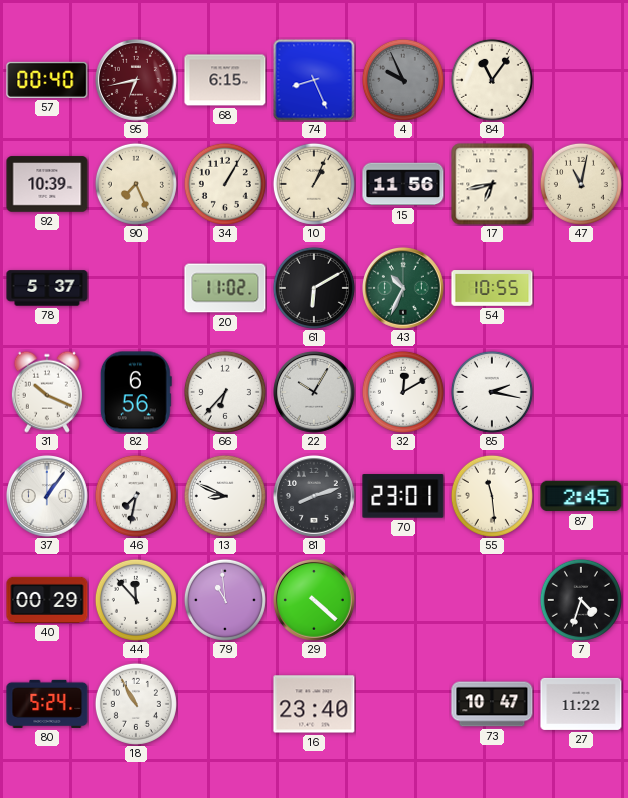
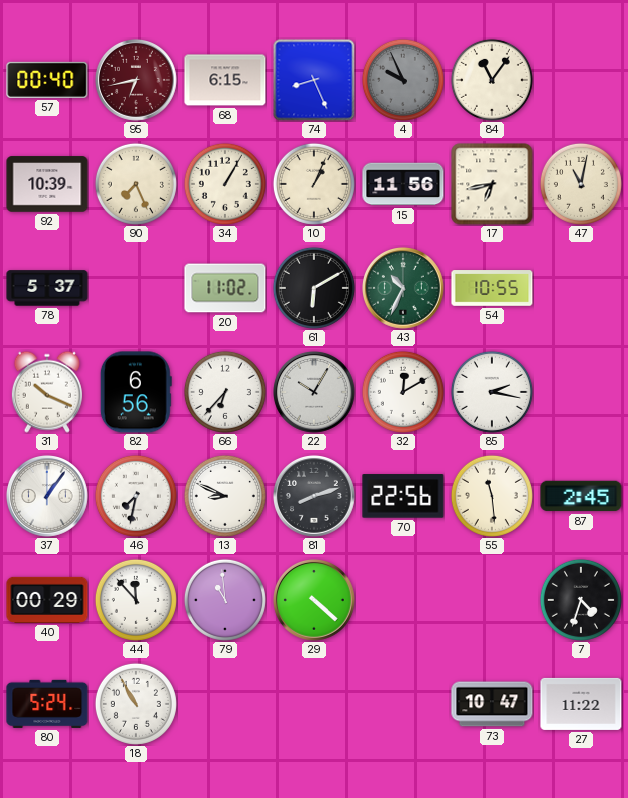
70: 23:01 -> 22:56 (403, 496)
16: 23:40 -> none (314, 704)
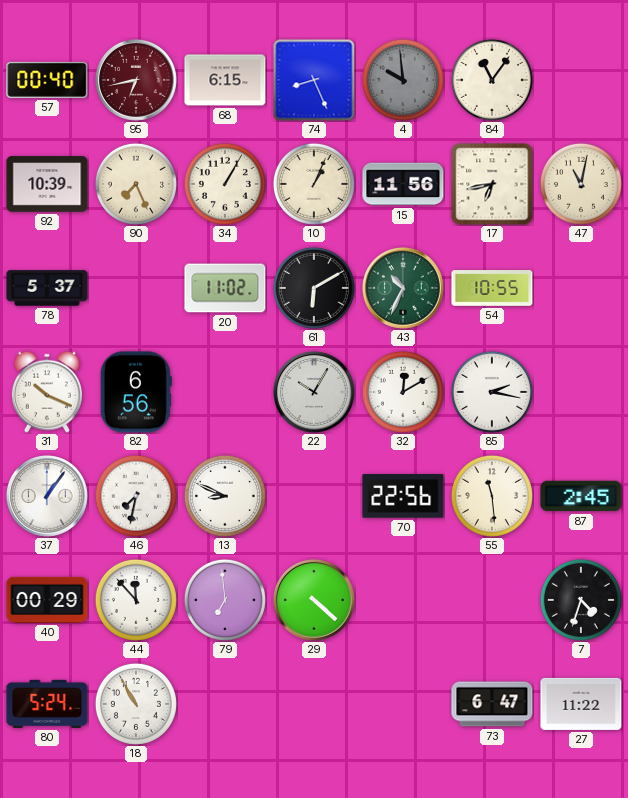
4: 9:56 -> 9:59 (403, 80)
66: 6:37 -> none (225, 392)
81: 8:12 -> none (315, 497)
79: 10:59 -> 6:59 (225, 600)
73: 10:47 -> 6:47 (492, 704)
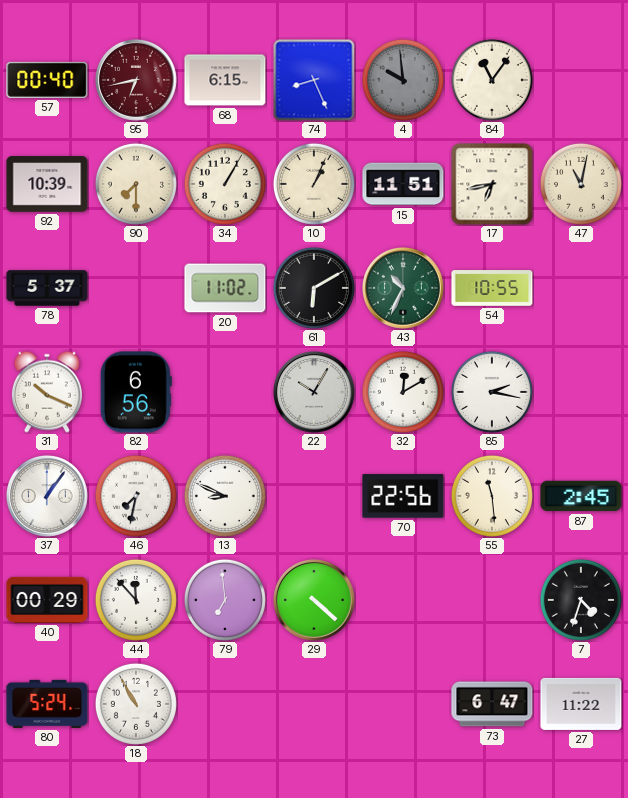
90: 7:26 -> 7:30 (136, 184)
15: 11:56 -> 11:51 (403, 184)
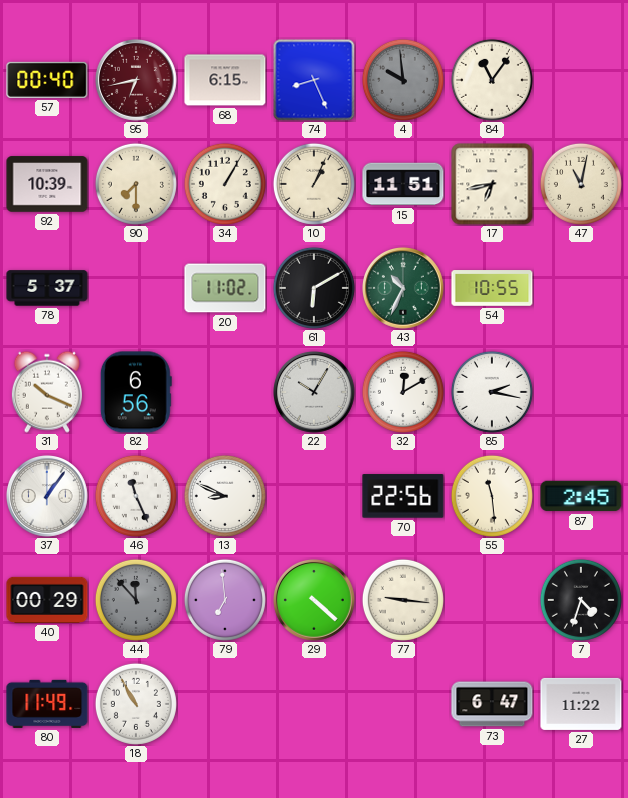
46: 7:32 -> 11:26 (136, 496)
44 dial: white -> grey (136, 600)
77: none -> 9:16 (403, 600)
80: 5:24 -> 11:49 (47, 704)
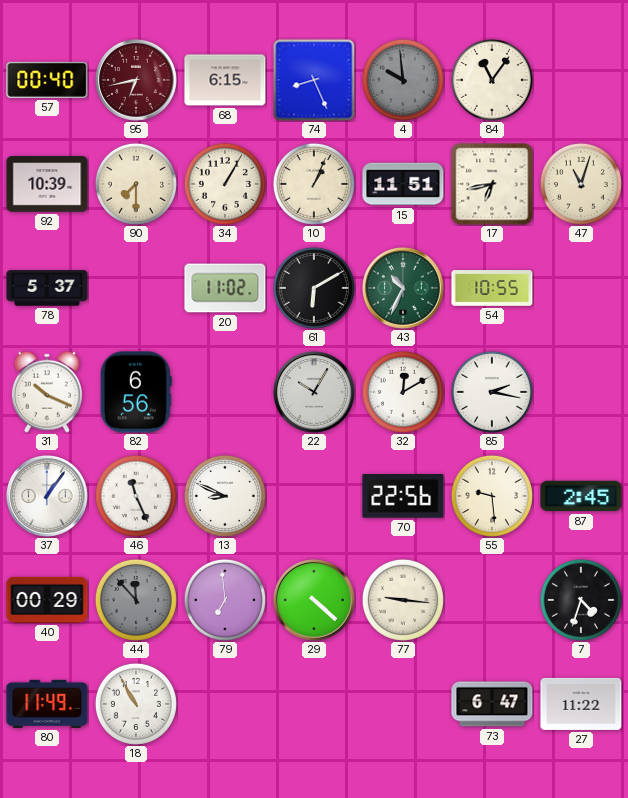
47: 11:02 -> 11:03 (581, 184)
55: 11:29 -> 9:29 (492, 496)
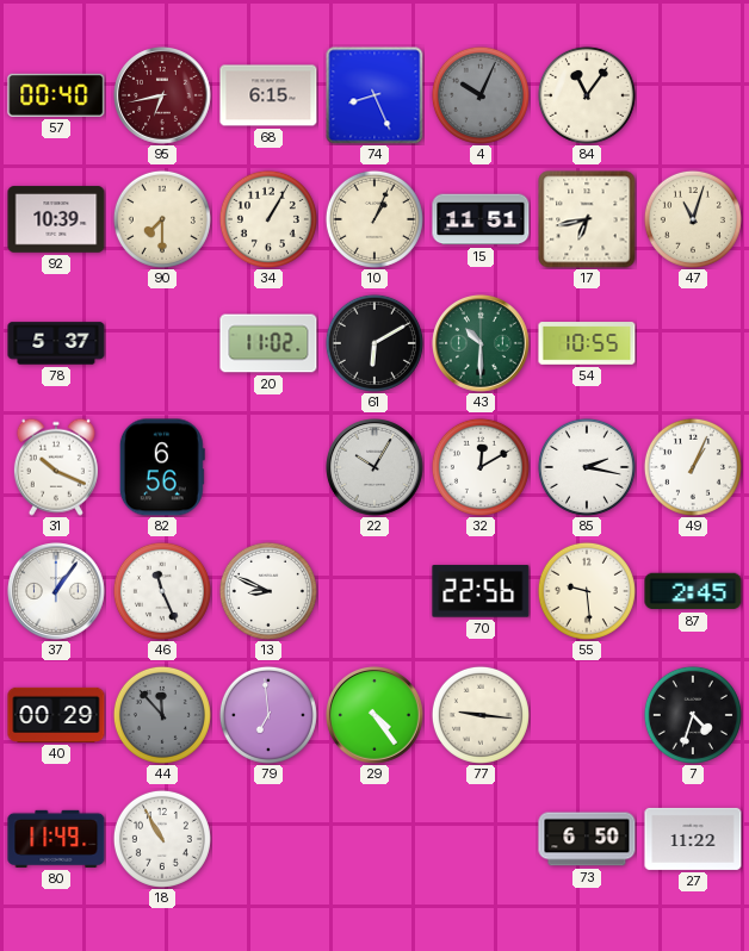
4: 9:59 -> 10:04 (481, 95)
43: 10:34 -> 10:30 (482, 344)
49: none -> 1:04 (693, 467)
29: 4:22 -> 4:24 (376, 716)
73: 6:47 -> 6:50 (587, 839)
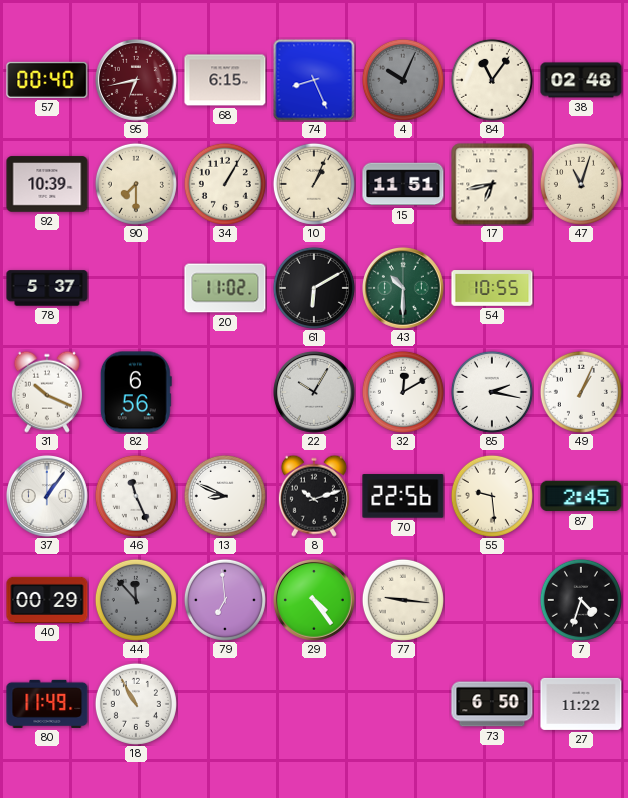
38: none -> 02:48 (581, 80)
8: none -> 10:12 (314, 496)
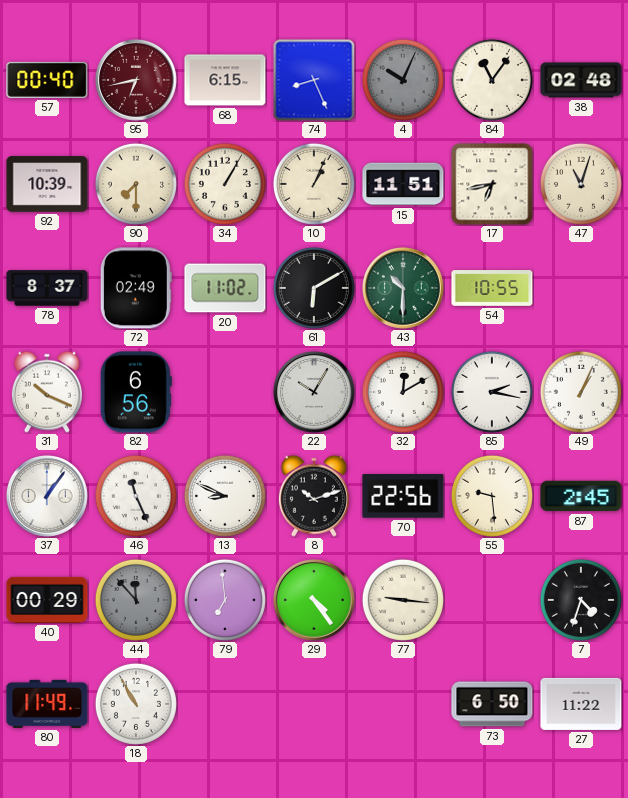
78: 5:37 -> 8:37 (47, 288)
72: none -> 02:49 (136, 288)
